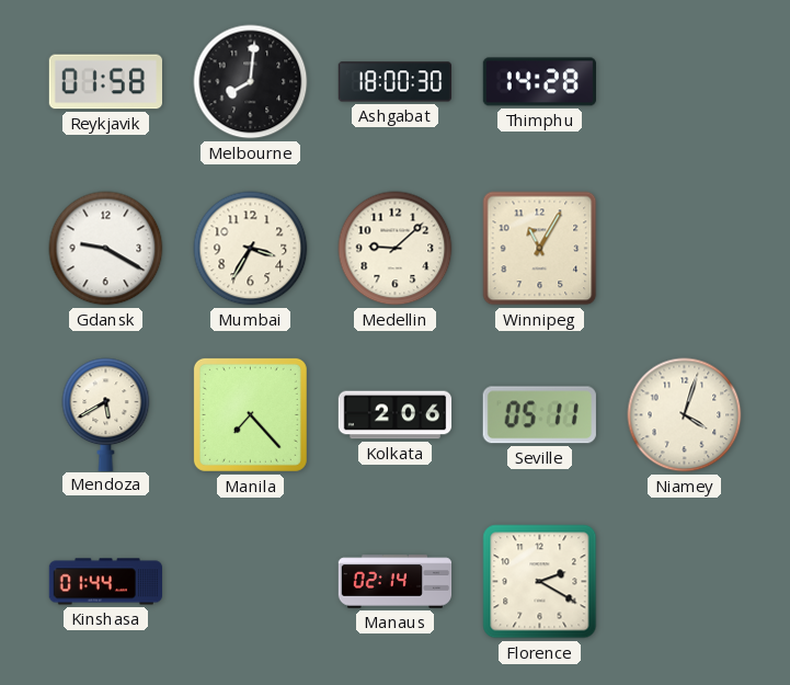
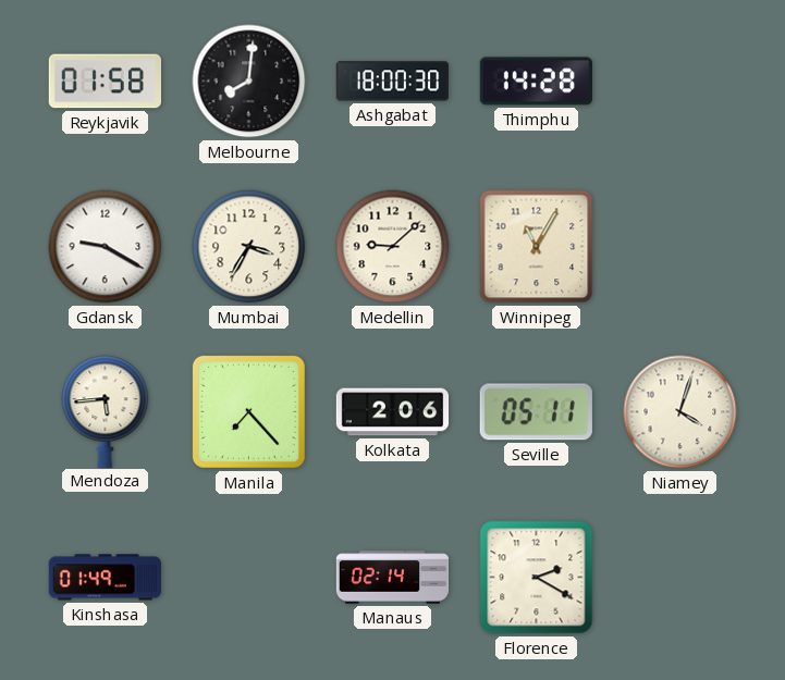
Mendoza: 5:40 -> 5:44 (106, 411)
Kinshasa: 01:44 -> 01:49 (105, 578)
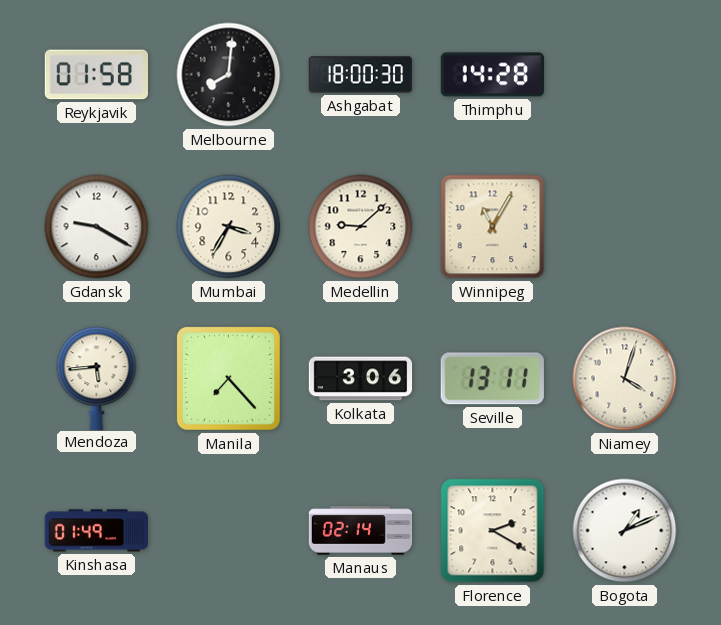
Kolkata: 2:06 -> 3:06 (361, 379)
Seville: 05:11 -> 13:11 (492, 379)
Bogota: none -> 1:11 (625, 531)
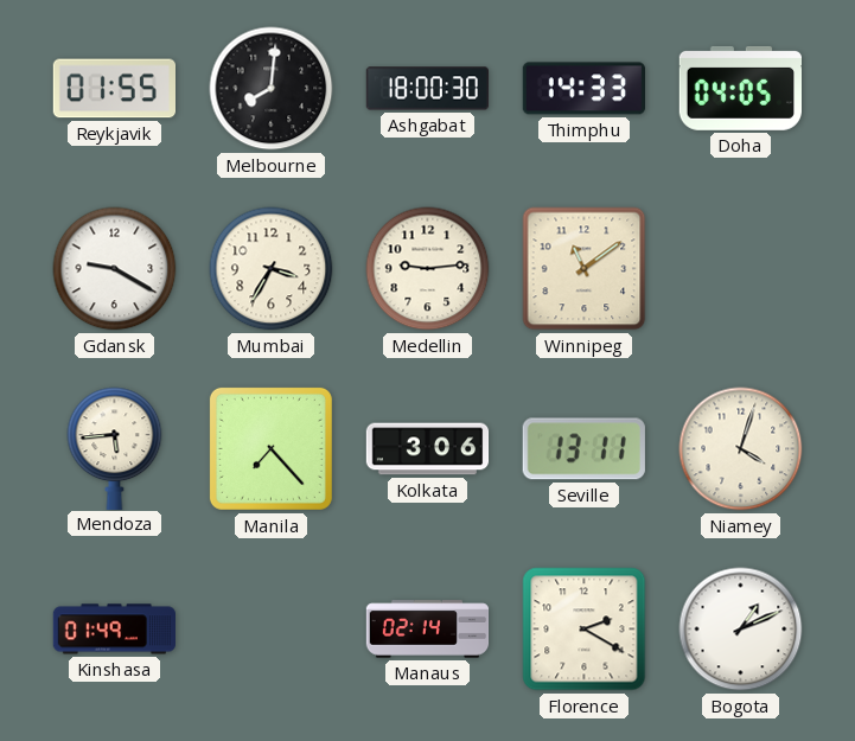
Reykjavik: 01:58 -> 01:55 (114, 89)
Thimphu: 14:28 -> 14:33 (583, 89)
Doha: none -> 04:05 (740, 88)
Medellin: 9:08 -> 9:14 (428, 269)
Winnipeg: 11:05 -> 11:09 (585, 269)
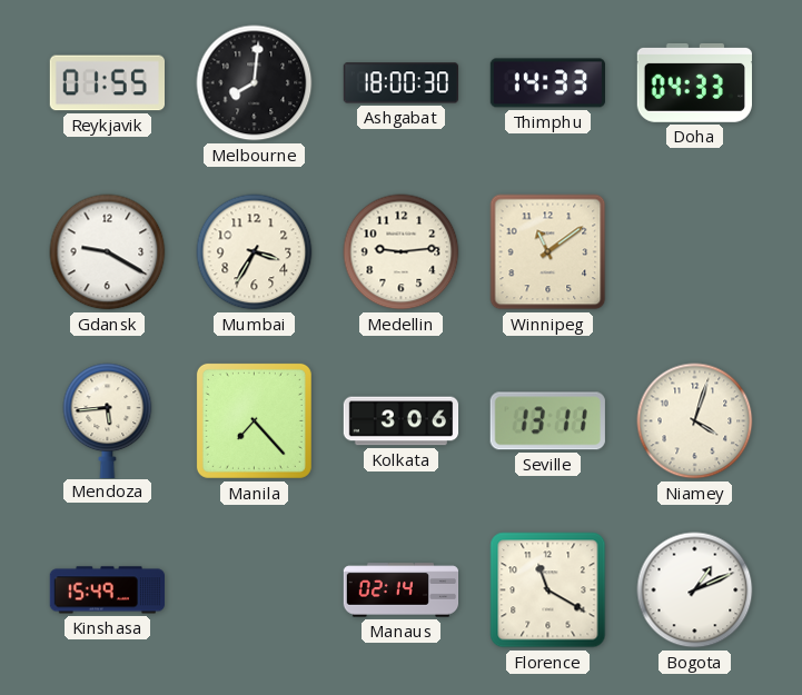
Doha: 04:05 -> 04:33 (694, 82)
Kinshasa: 01:49 -> 15:49 (107, 590)
Florence: 2:20 -> 11:20 (548, 590)
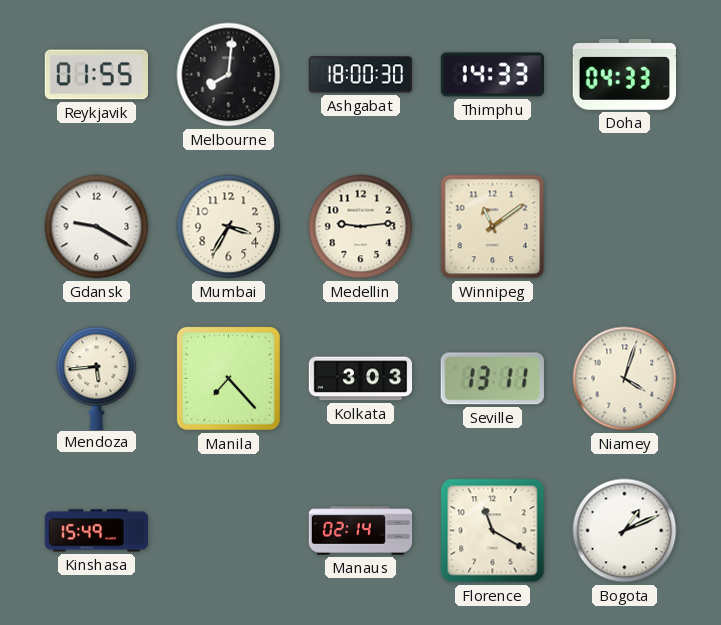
Kolkata: 3:06 -> 3:03 (361, 379)
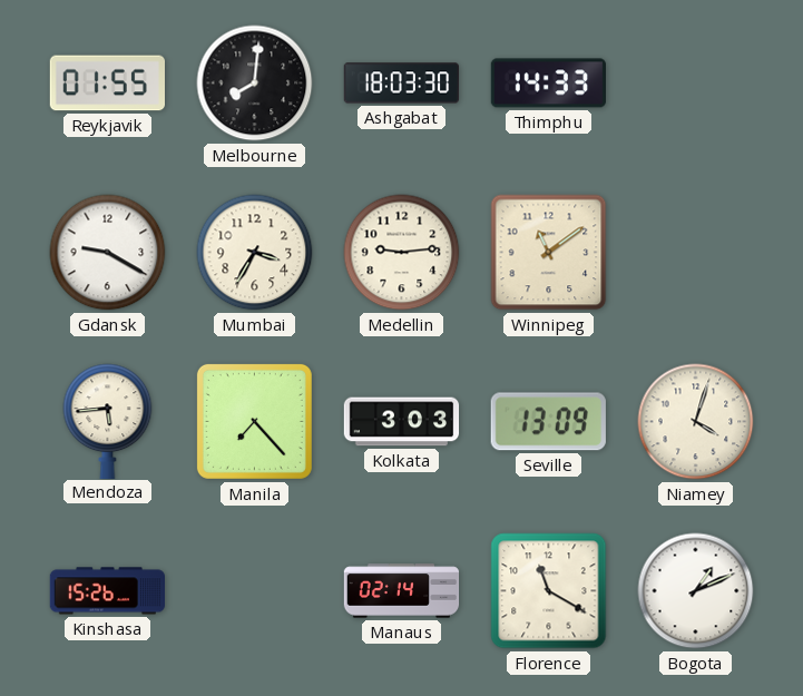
Ashgabat: 18:00 -> 18:03 (402, 84)
Doha: 04:33 -> none (624, 74)
Seville: 13:11 -> 13:09 (548, 422)
Kinshasa: 15:49 -> 15:26 (107, 591)
